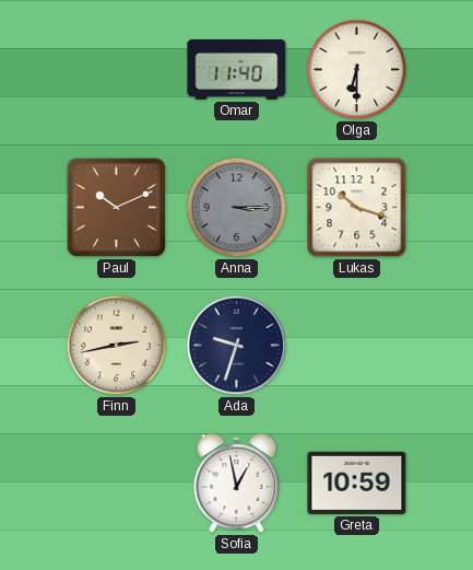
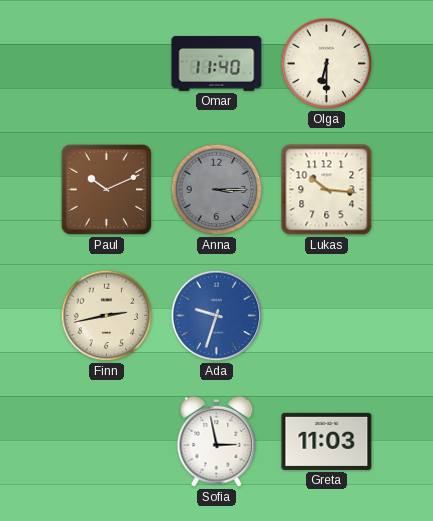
Lukas: 10:18 -> 10:16 (327, 190)
Ada dial: navy -> blue (217, 316)
Sofia: 12:58 -> 2:58 (217, 441)
Greta: 10:59 -> 11:03 (327, 441)
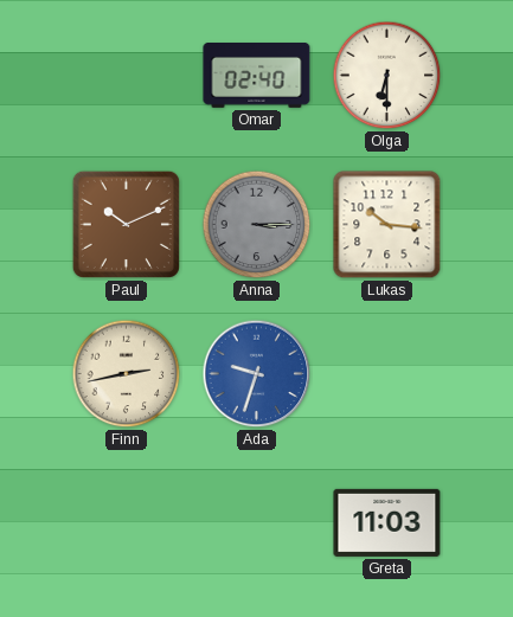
Omar: 11:40 -> 02:40 (257, 76)
Sofia: 2:58 -> none (217, 441)
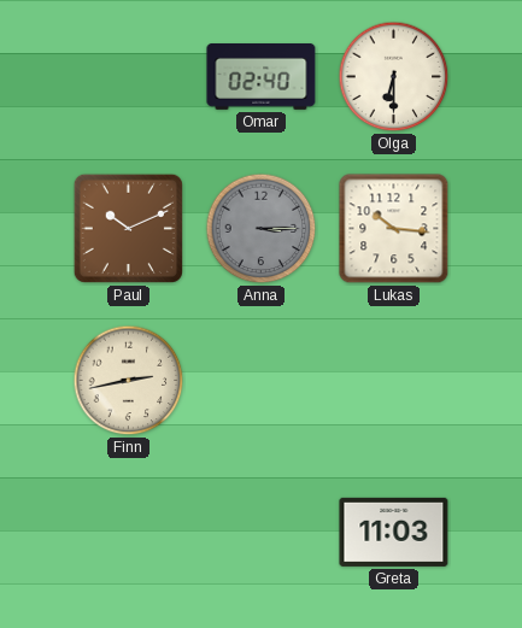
Ada: 9:33 -> none (257, 374)
